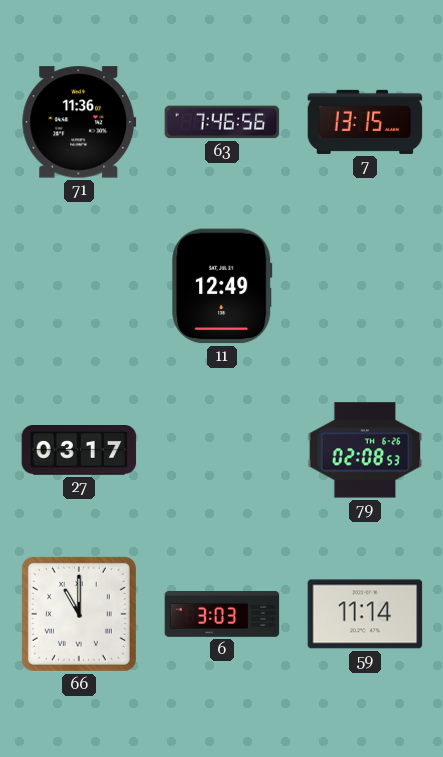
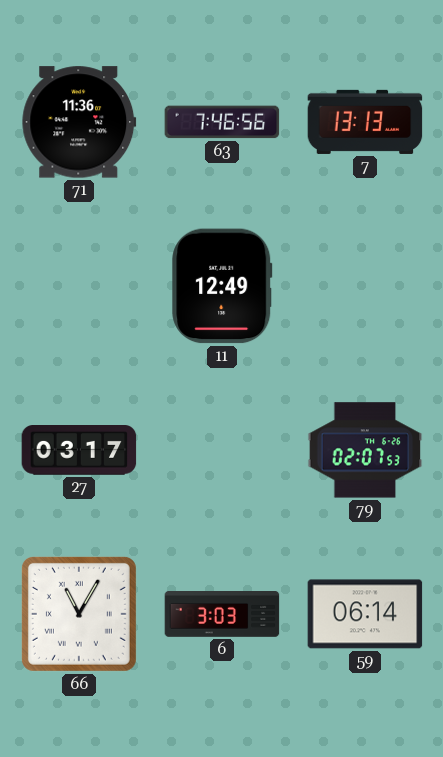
7: 13:15 -> 13:13 (365, 122)
79: 02:08 -> 02:07 (365, 450)
66: 11:00 -> 11:05 (79, 614)
59: 11:14 -> 06:14 (365, 614)
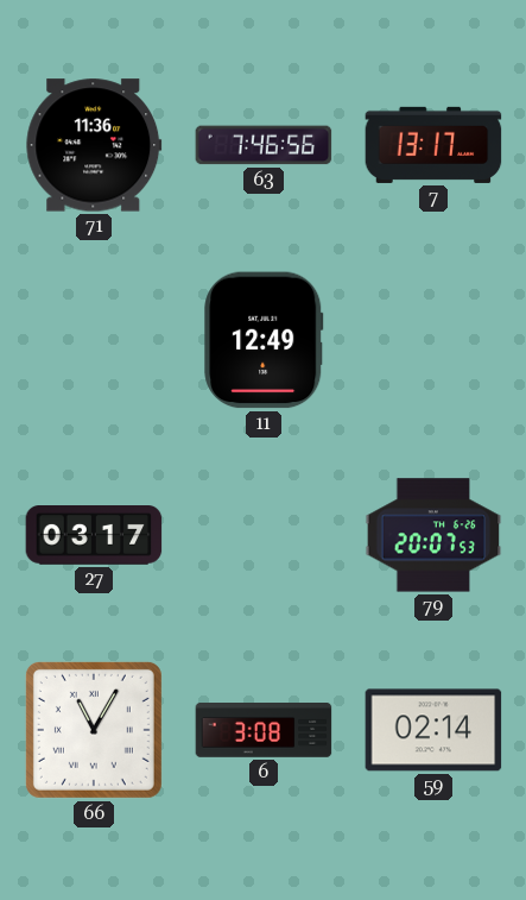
7: 13:13 -> 13:17 (433, 145)
79: 02:07 -> 20:07 (433, 535)
6: 3:03 -> 3:08 (264, 731)
59: 06:14 -> 02:14 (433, 730)
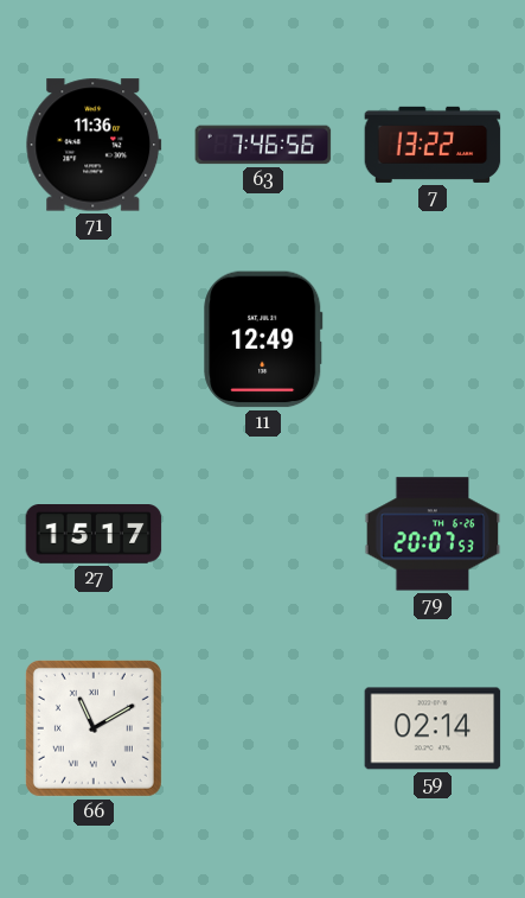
7: 13:17 -> 13:22 (433, 145)
27: 03:17 -> 15:17 (94, 535)
66: 11:05 -> 11:10 (94, 728)
6: 3:08 -> none (264, 731)
